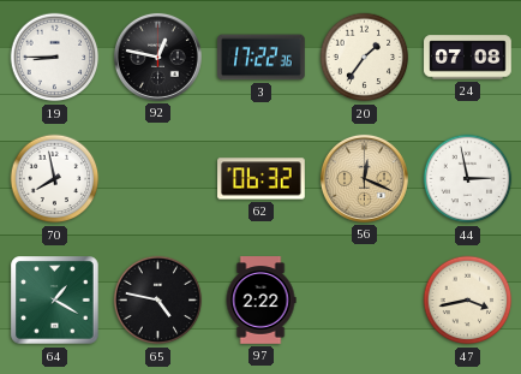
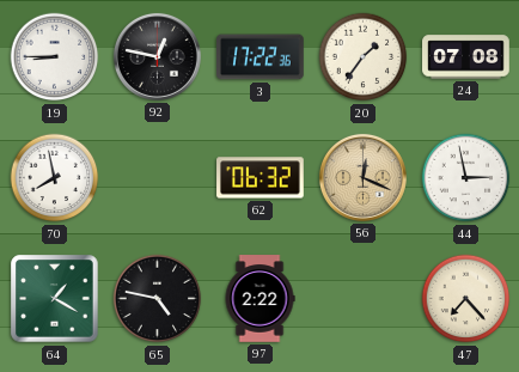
47: 3:43 -> 7:23 (466, 299)
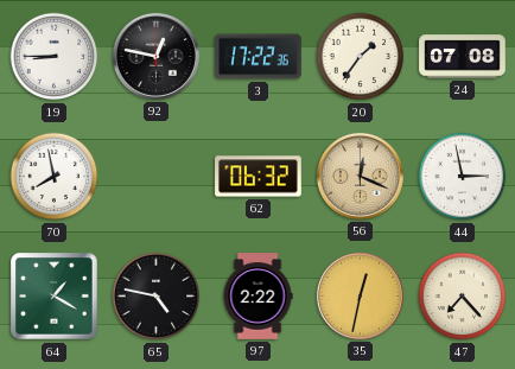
35: none -> 12:32 (360, 295)
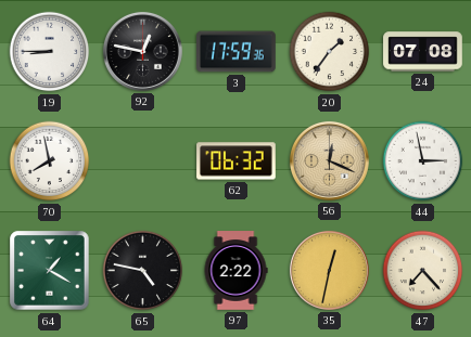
3: 17:22 -> 17:59 (237, 52)
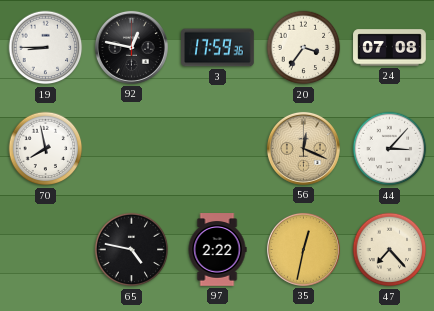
20: 1:36 -> 3:36 (304, 48)
62: 06:32 -> none (237, 161)
44: 2:58 -> 3:07 (390, 149)
64: 1:20 -> none (50, 271)
